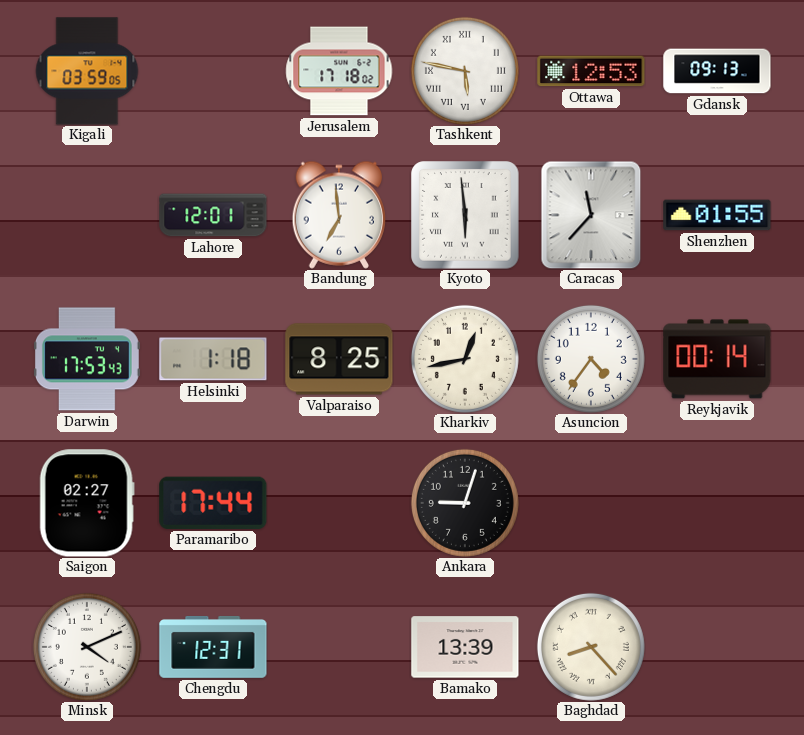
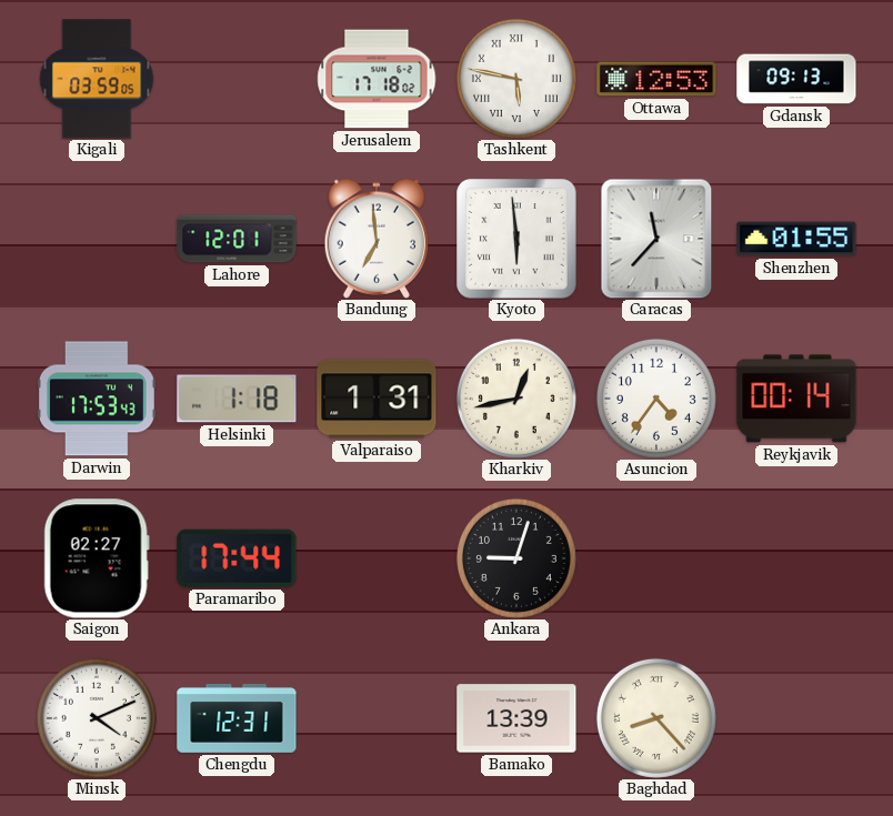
Valparaiso: 8:25 -> 1:31 (377, 399)
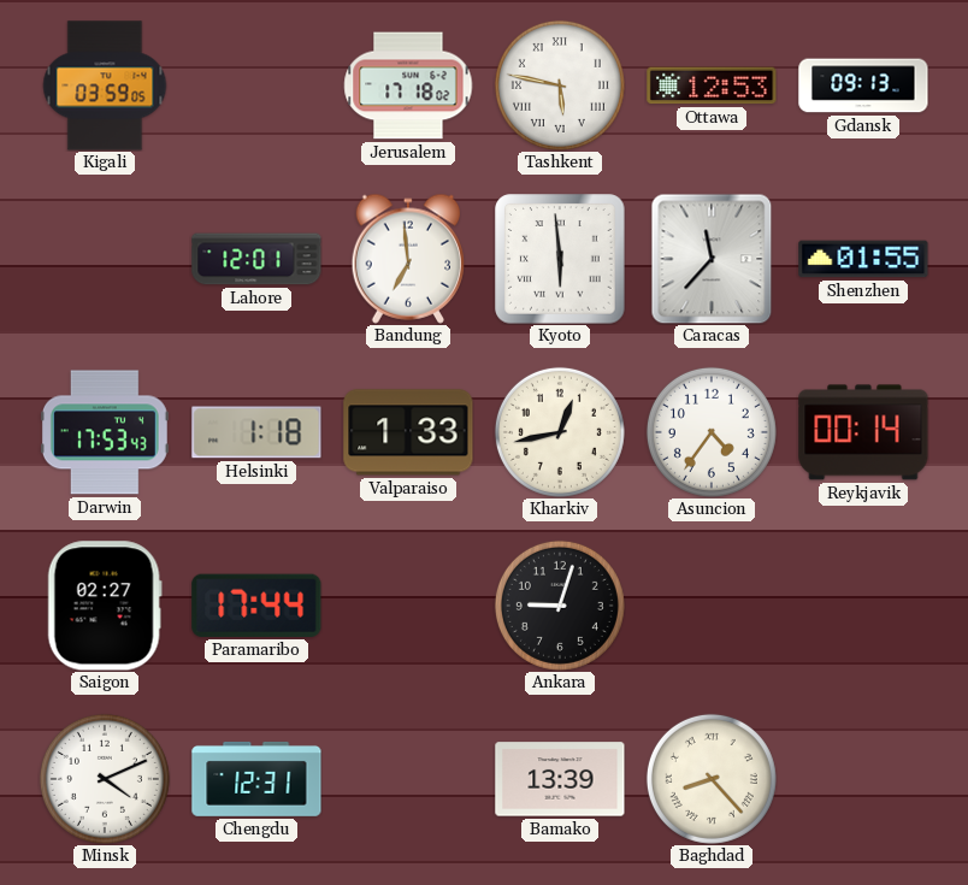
Valparaiso: 1:31 -> 1:33 (408, 432)
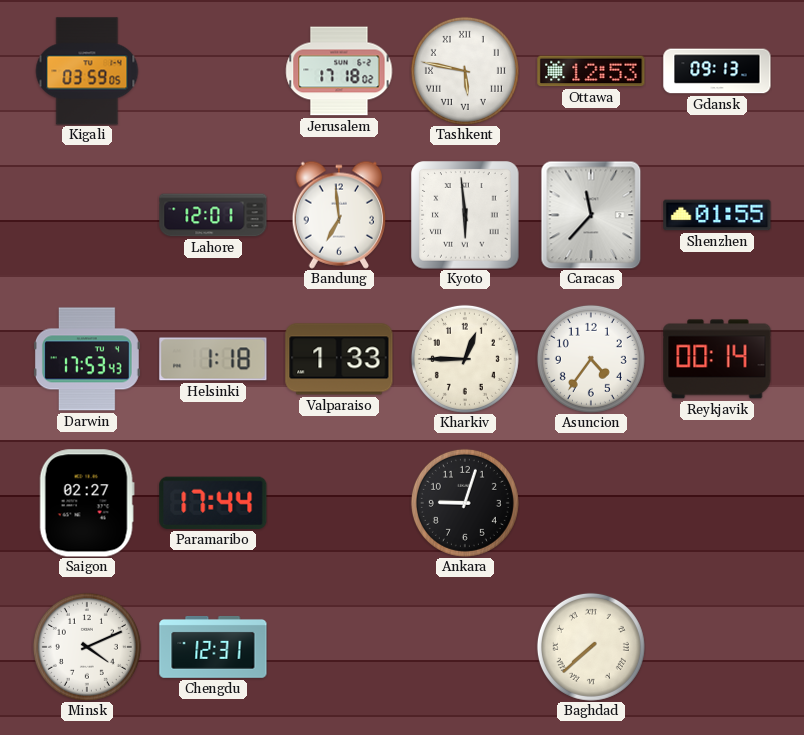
Kharkiv: 12:43 -> 12:45 (465, 359)
Bamako: 13:39 -> none (560, 779)
Baghdad: 8:23 -> 7:38 (591, 647)
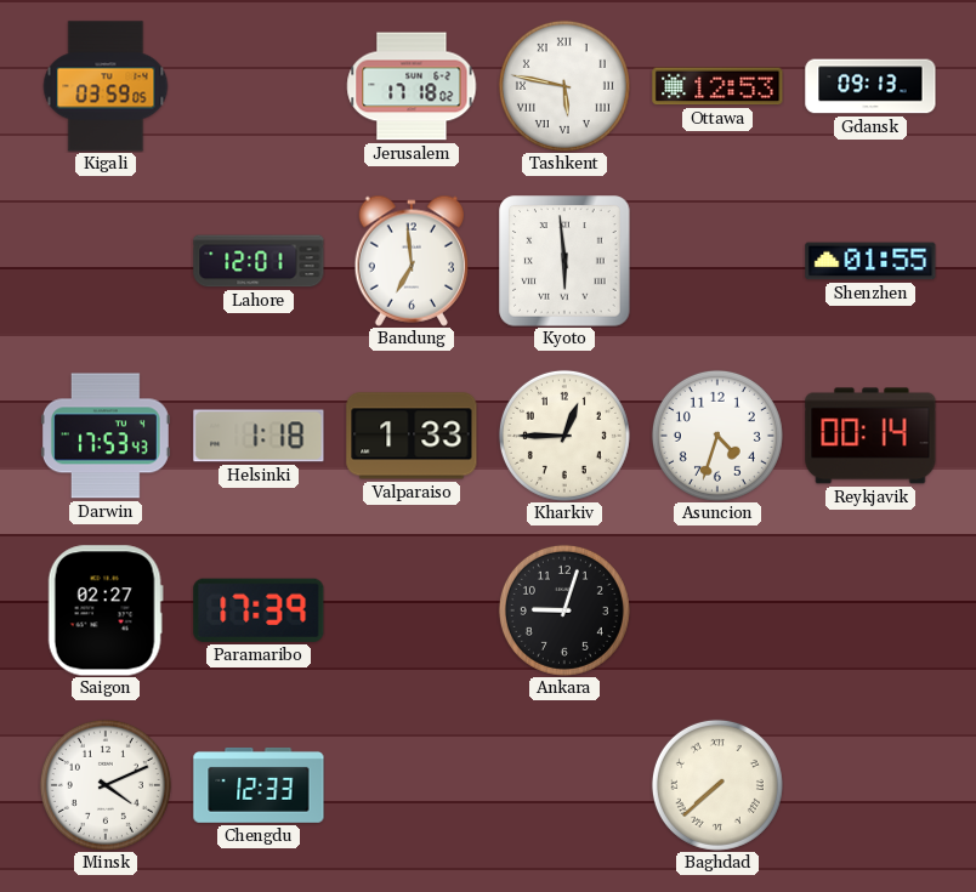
Caracas: 11:37 -> none (591, 215)
Asuncion: 4:36 -> 4:33 (717, 436)
Paramaribo: 17:44 -> 17:39 (259, 610)
Chengdu: 12:31 -> 12:33 (259, 785)
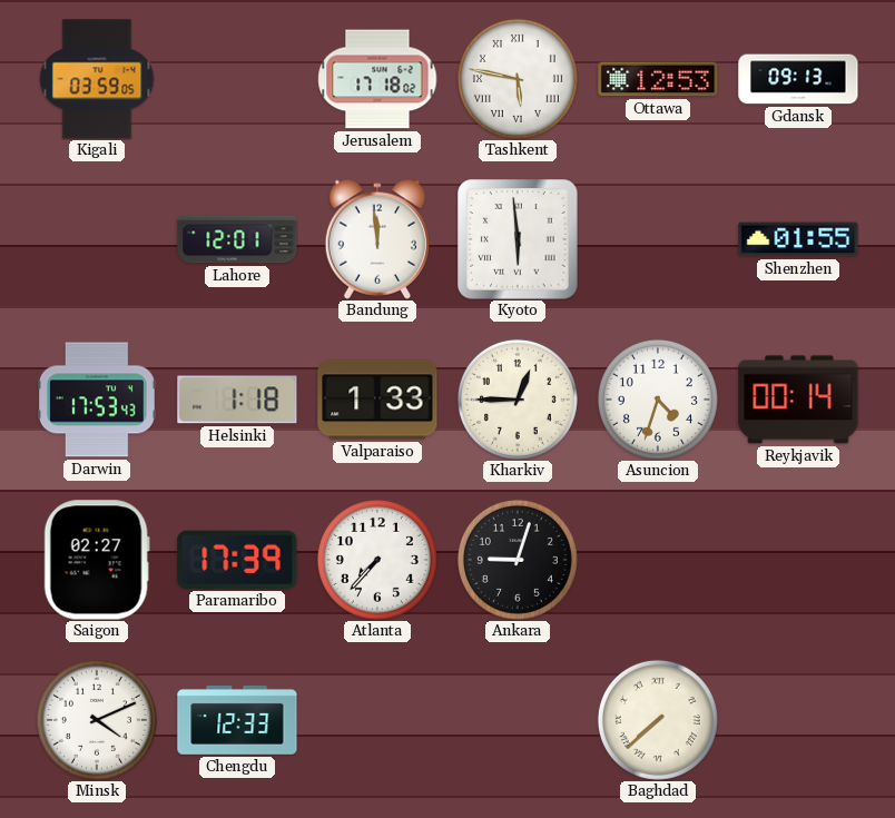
Bandung: 6:59 -> 11:59 (377, 239)
Atlanta: none -> 7:37 (377, 560)
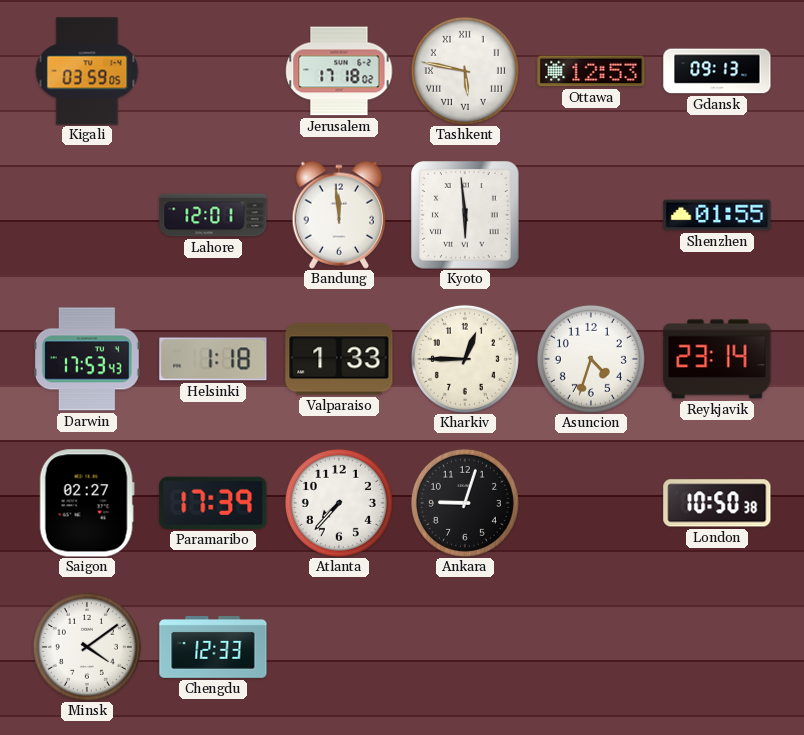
Reykjavik: 00:14 -> 23:14 (717, 359)
London: none -> 10:50 (717, 503)
Minsk: 4:11 -> 4:09 (87, 647)
Baghdad: 7:38 -> none (658, 720)
